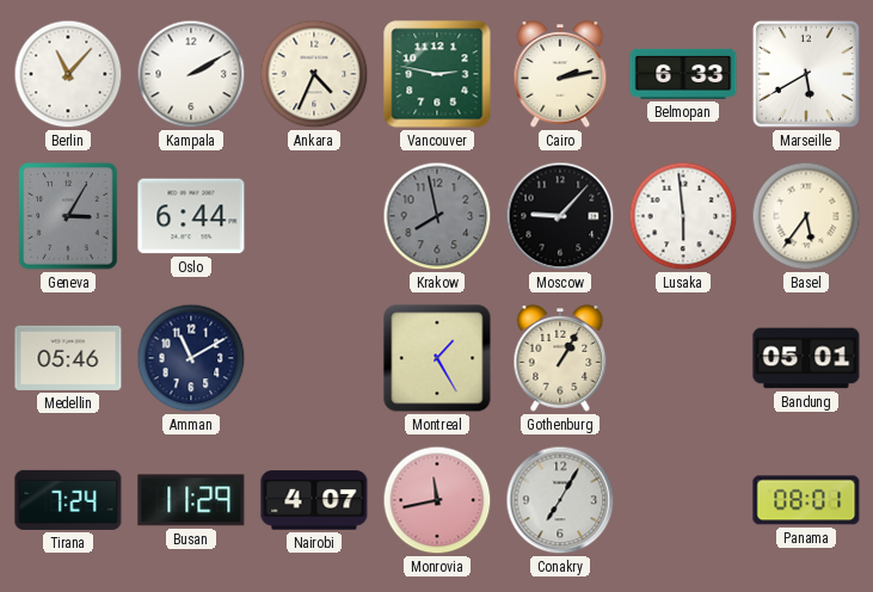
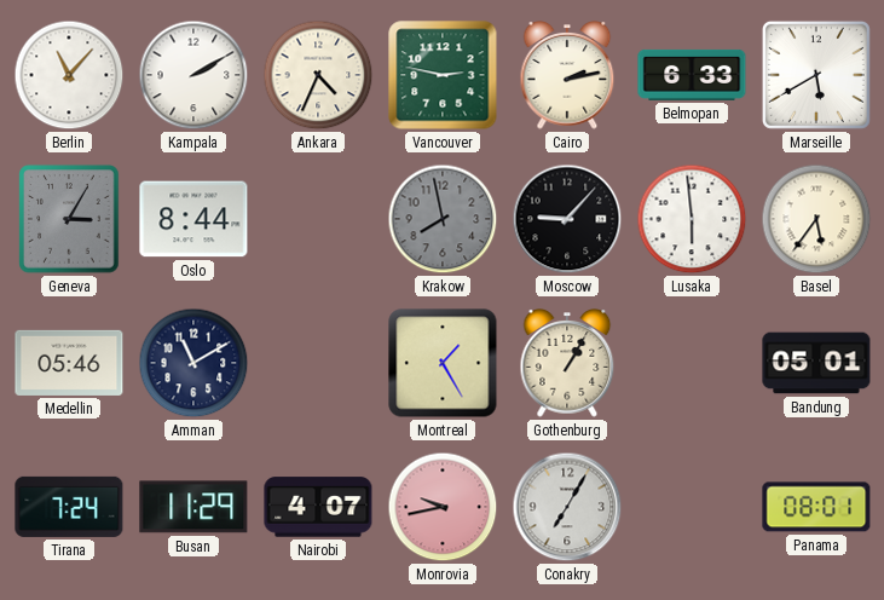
Oslo: 6:44 -> 8:44 (193, 219)
Monrovia: 11:43 -> 9:43 (443, 507)
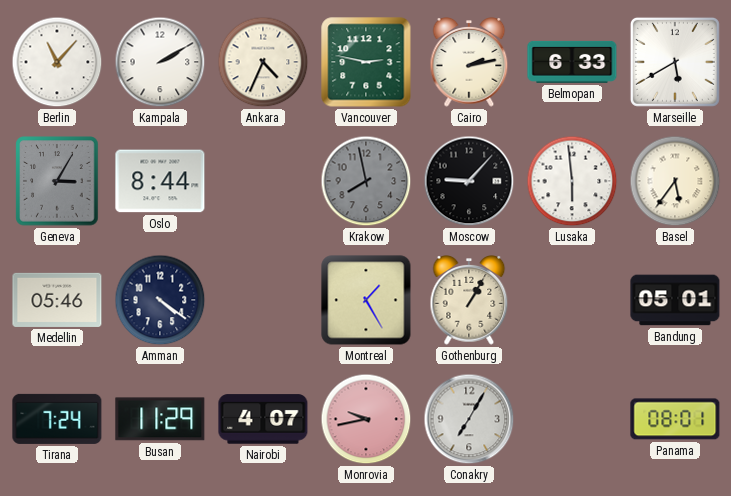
Amman: 11:10 -> 4:21 (160, 300)
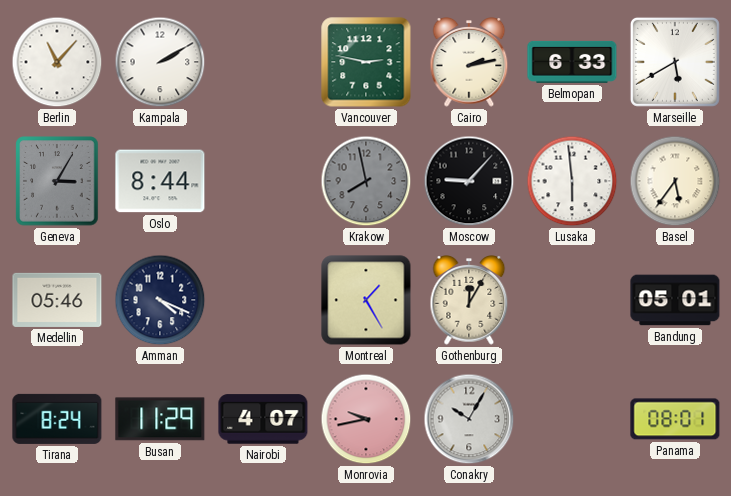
Ankara: 4:34 -> none (263, 62)
Amman: 4:21 -> 4:19 (160, 300)
Gothenburg: 1:05 -> 12:05 (469, 301)
Tirana: 7:24 -> 8:24 (57, 419)
Conakry: 7:05 -> 10:05 (469, 419)
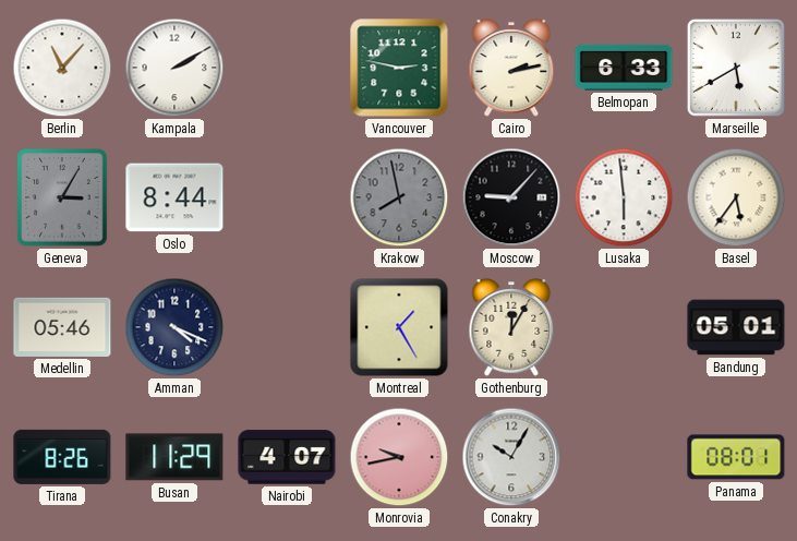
Tirana: 8:24 -> 8:26 (62, 457)
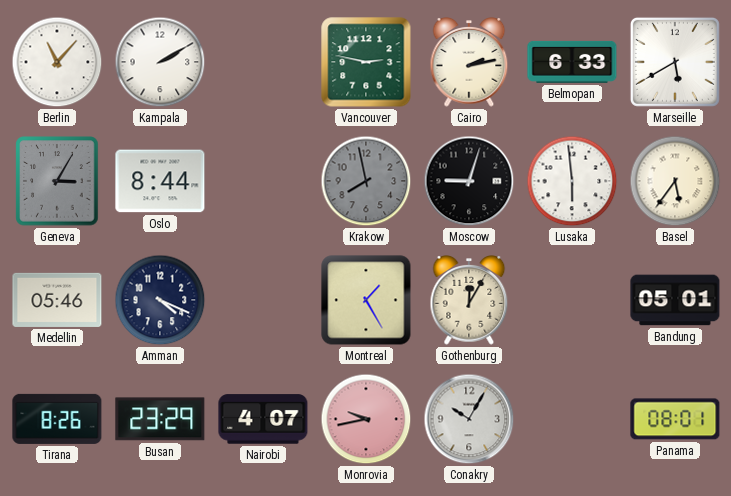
Moscow: 9:07 -> 9:03 (469, 181)
Busan: 11:29 -> 23:29 (160, 419)
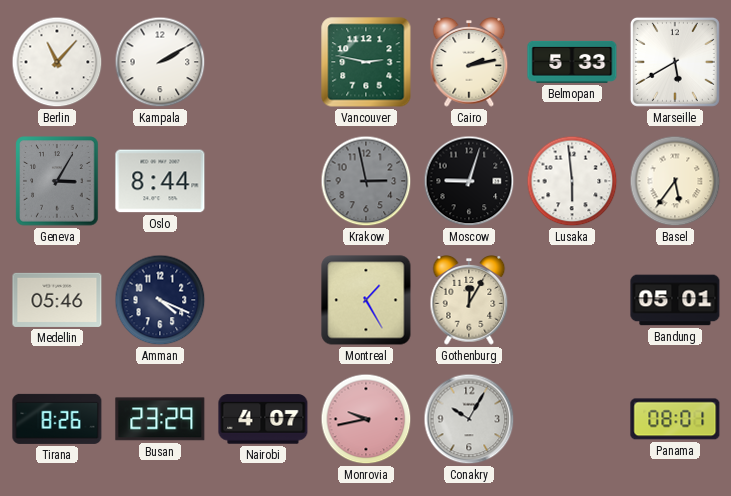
Belmopan: 6:33 -> 5:33 (572, 62)
Krakow: 7:58 -> 2:58 (366, 181)
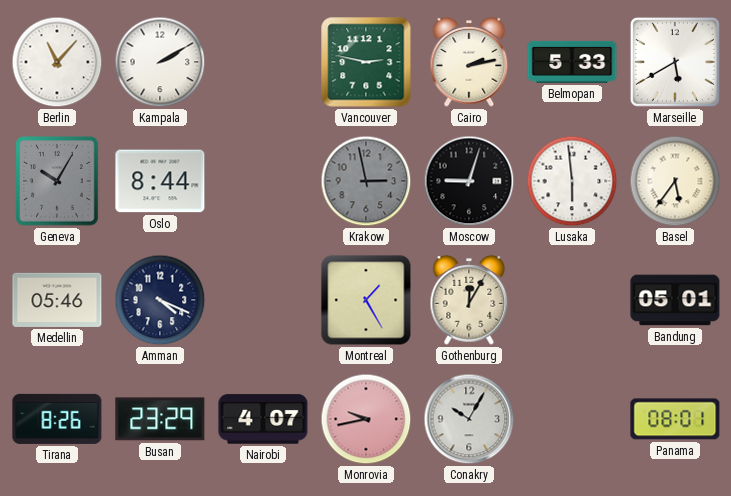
Geneva: 3:05 -> 10:05 (57, 181)
